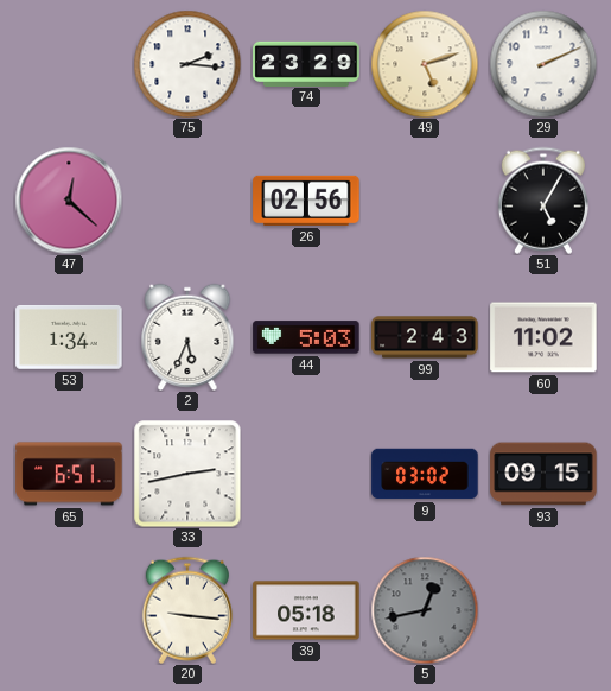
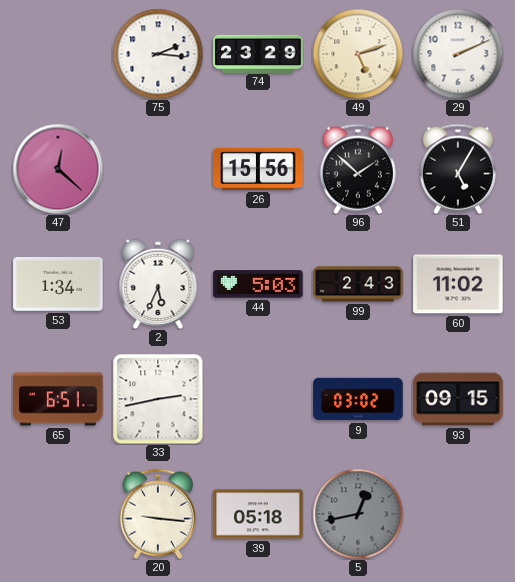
26: 02:56 -> 15:56 (258, 169)
96: none -> 1:52 (358, 169)
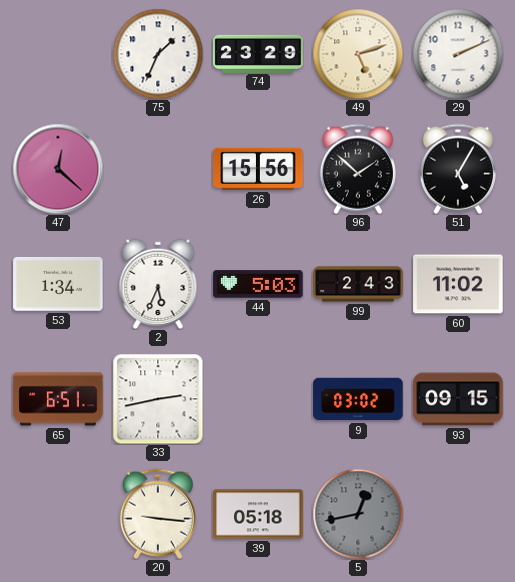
75: 2:16 -> 1:34 (158, 54)
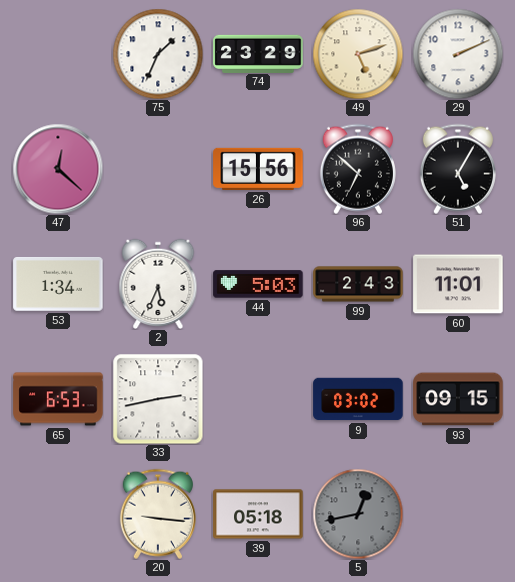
96: 1:52 -> 6:52 (358, 169)
60: 11:02 -> 11:01 (458, 284)
65: 6:51 -> 6:53 (58, 399)
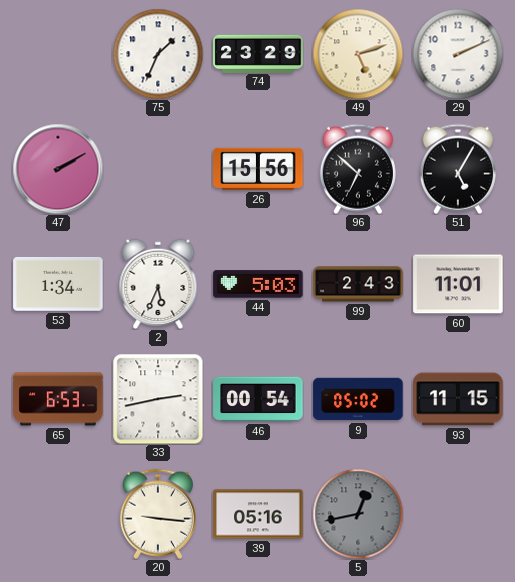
47: 12:22 -> 2:10 (58, 169)
46: none -> 00:54 (258, 399)
9: 03:02 -> 05:02 (358, 399)
93: 09:15 -> 11:15 (458, 399)
39: 05:18 -> 05:16 (258, 514)
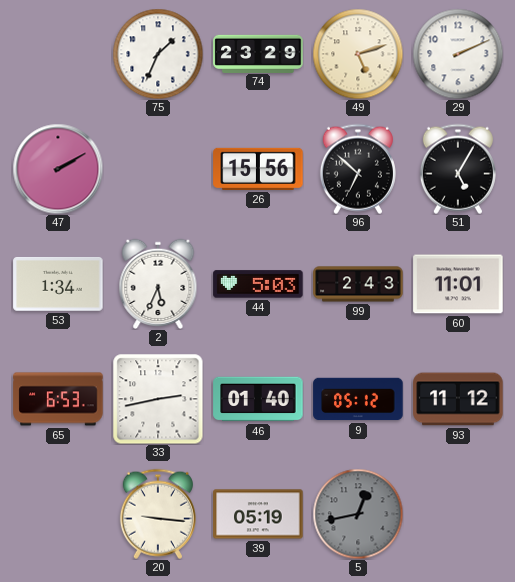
46: 00:54 -> 01:40 (258, 399)
9: 05:02 -> 05:12 (358, 399)
93: 11:15 -> 11:12 (458, 399)
39: 05:16 -> 05:19 (258, 514)
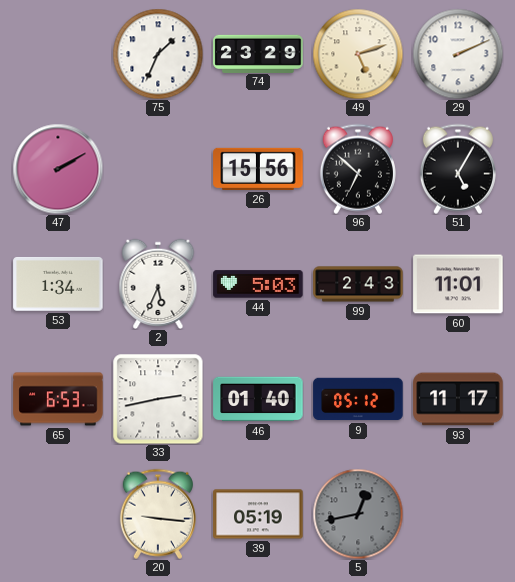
93: 11:12 -> 11:17 (458, 399)
